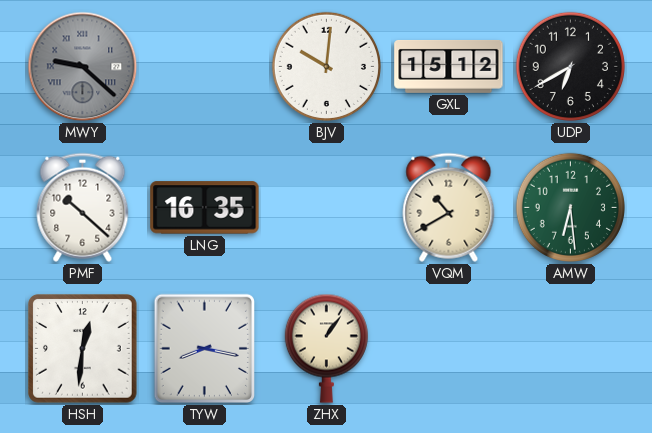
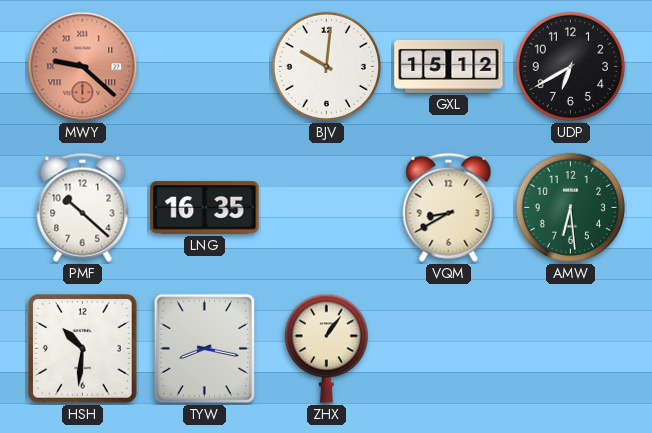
MWY dial: grey -> salmon (83, 67)
VQM: 10:40 -> 8:40 (449, 207)
HSH: 12:31 -> 10:31 (83, 349)
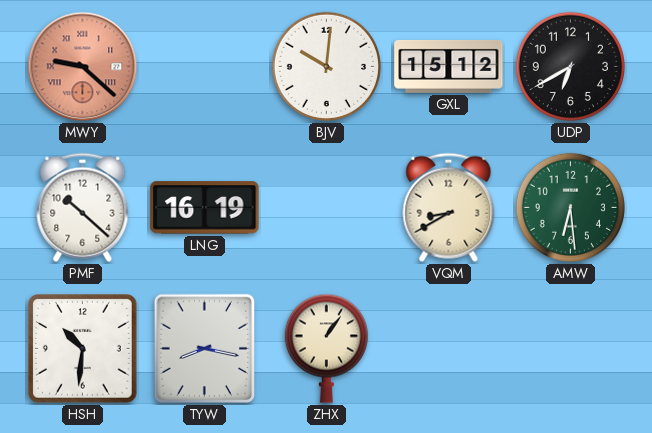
LNG: 16:35 -> 16:19 (205, 208)
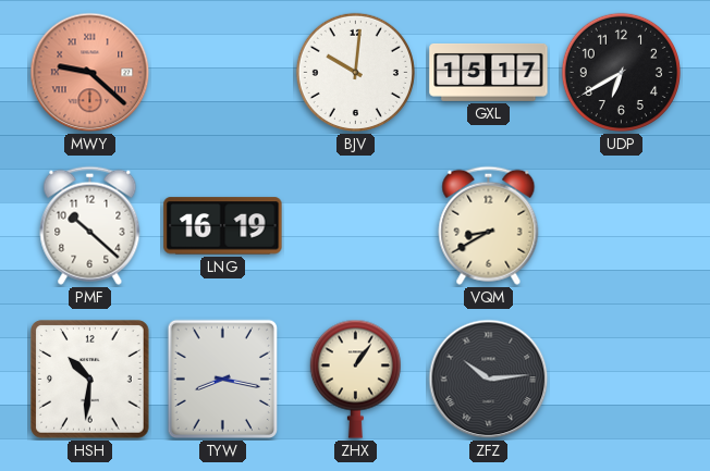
GXL: 15:12 -> 15:17 (489, 72)
AMW: 6:29 -> none (570, 207)
ZFZ: none -> 10:14 (489, 380)
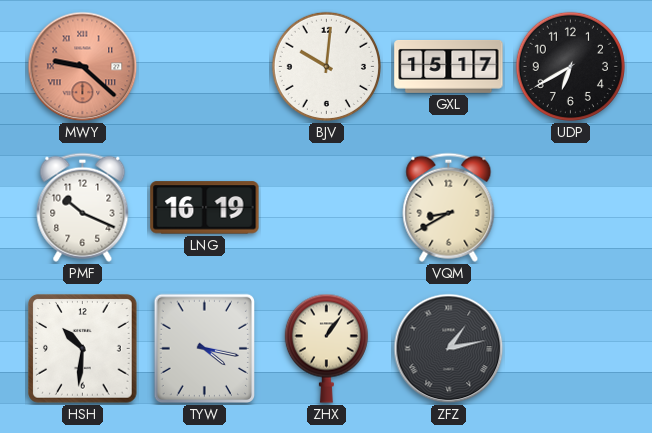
PMF: 10:22 -> 10:19 (83, 207)
TYW: 8:17 -> 4:17 (205, 349)
ZFZ: 10:14 -> 1:13 (449, 349)
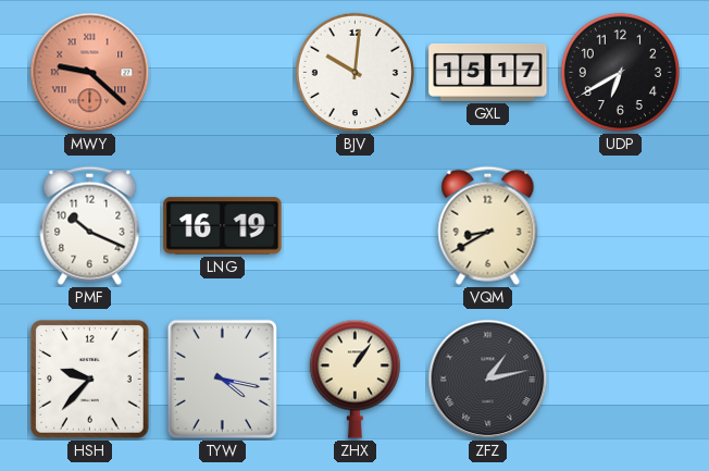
HSH: 10:31 -> 9:37 (90, 380)
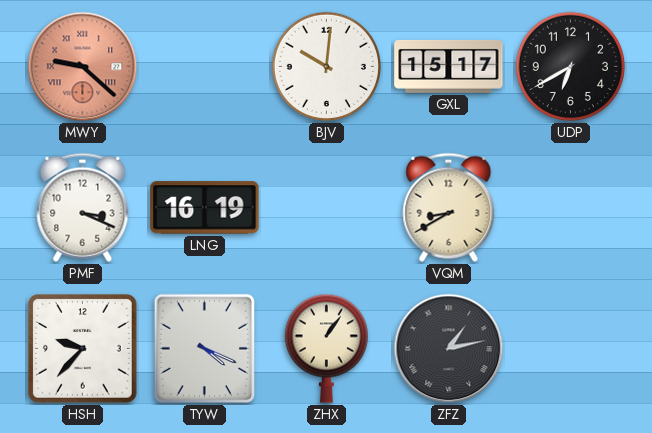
PMF: 10:19 -> 3:19 (83, 207)
TYW: 4:17 -> 4:19 (205, 349)
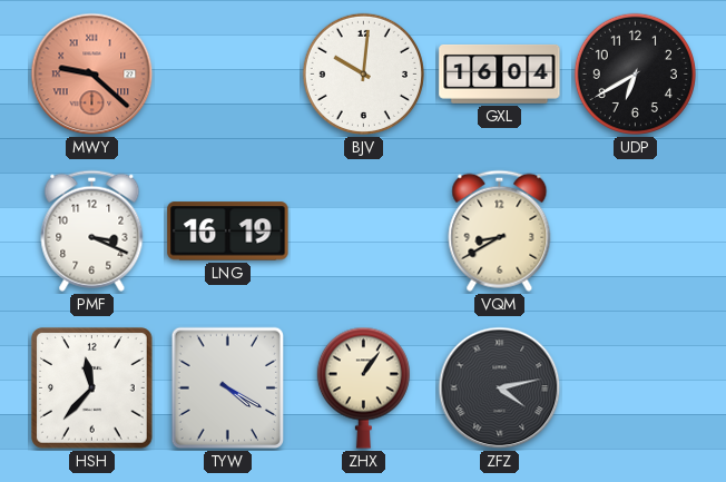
GXL: 15:17 -> 16:04 (500, 73)
HSH: 9:37 -> 11:37 (92, 388)
TYW: 4:19 -> 4:20 (228, 388)
ZFZ: 1:13 -> 4:13 (500, 388)
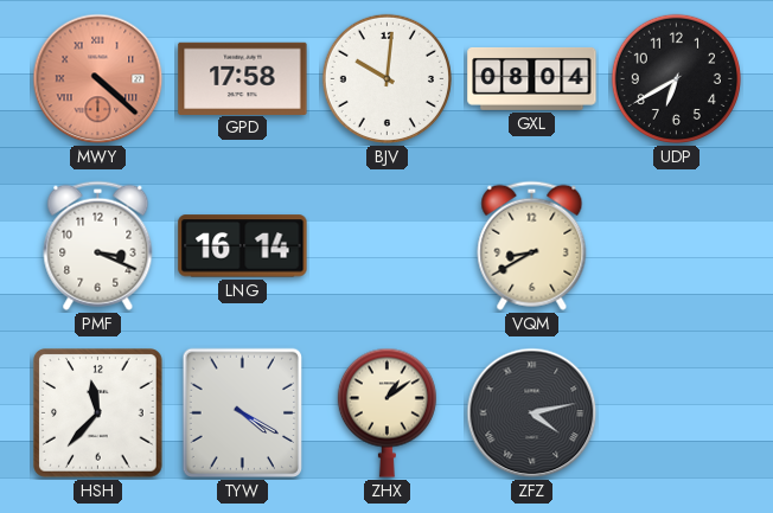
MWY: 9:22 -> 4:22 (98, 79)
GPD: none -> 17:58 (243, 78)
GXL: 16:04 -> 08:04 (532, 78)
LNG: 16:19 -> 16:14 (243, 246)
ZHX: 1:06 -> 1:09 (386, 412)
